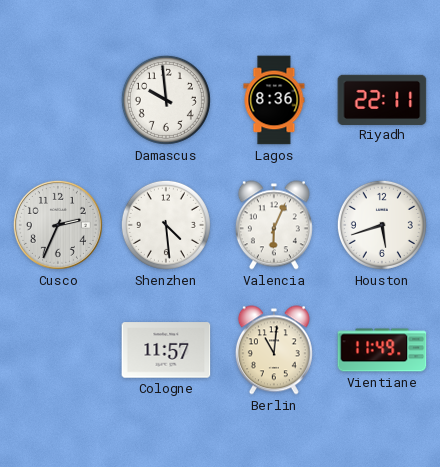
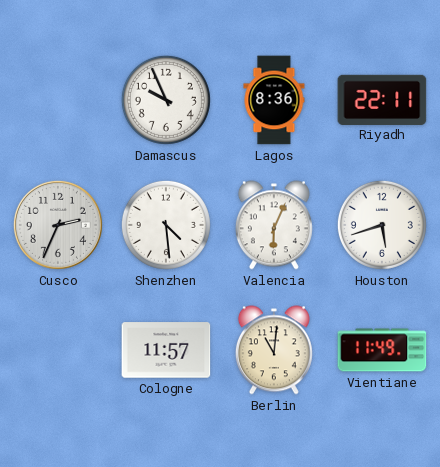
Damascus: 9:59 -> 9:56 (166, 100)
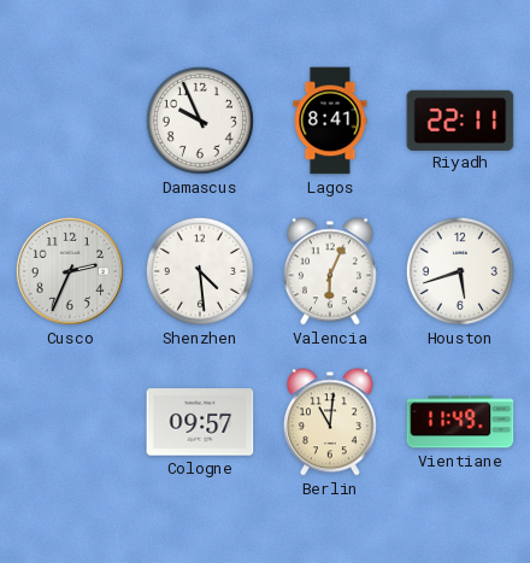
Lagos: 8:36 -> 8:41 (330, 121)
Cologne: 11:57 -> 09:57 (200, 422)
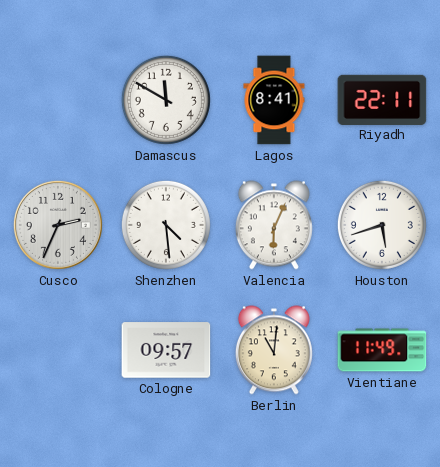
Damascus: 9:56 -> 11:50 (166, 100)
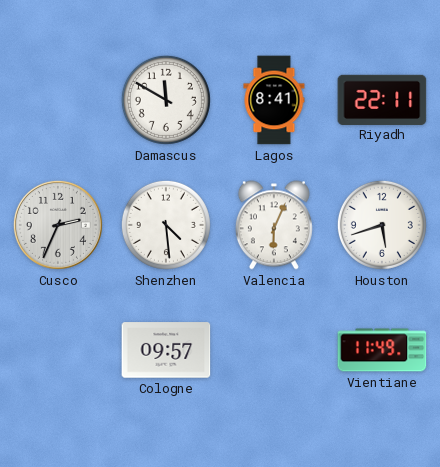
Berlin: 11:01 -> none (274, 350)
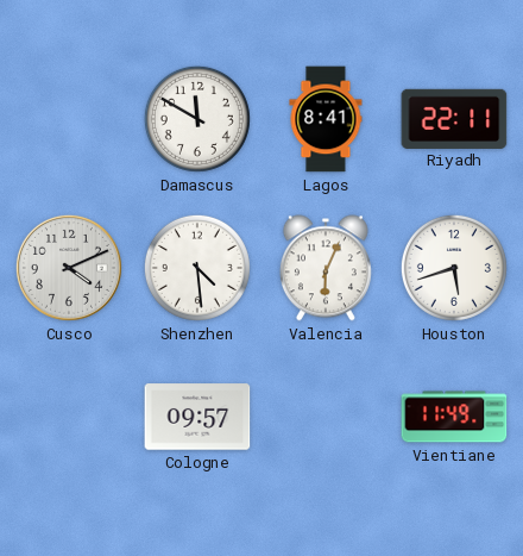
Cusco: 2:34 -> 4:11 (69, 268)
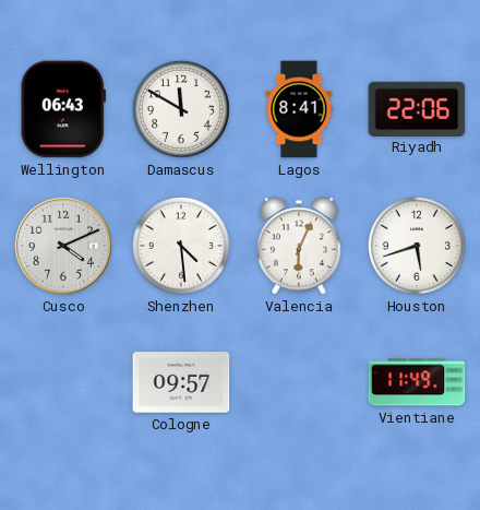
Wellington: none -> 06:43 (63, 109)
Riyadh: 22:11 -> 22:06 (417, 108)
